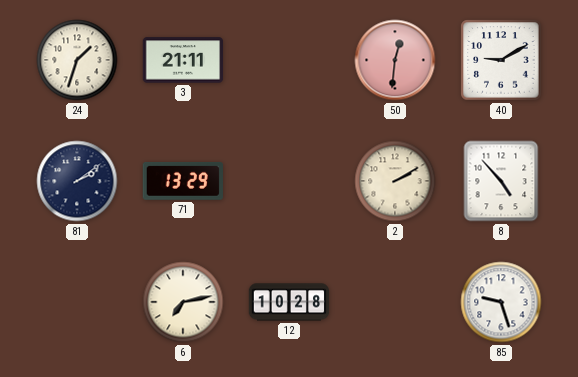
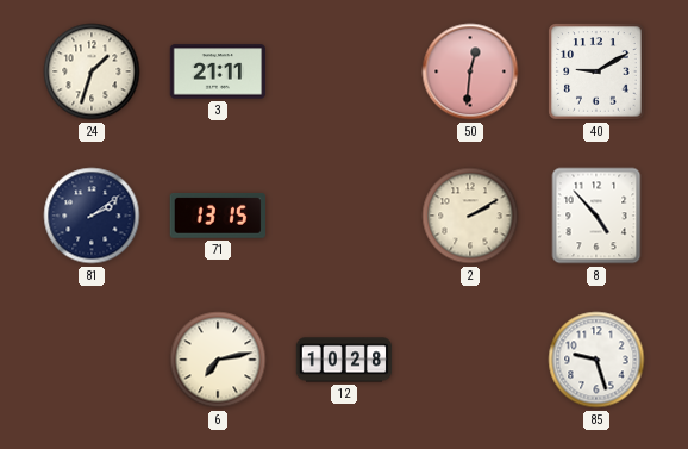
71: 13:29 -> 13:15 (217, 216)
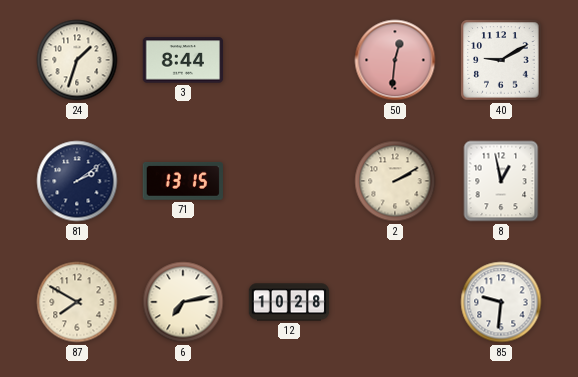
3: 21:11 -> 8:44 (183, 60)
8: 4:53 -> 12:58 (501, 181)
87: none -> 7:50 (77, 302)
85: 9:27 -> 9:31 (501, 302)
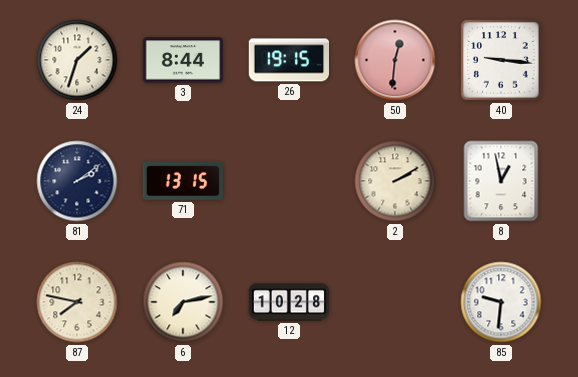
26: none -> 19:15 (288, 60)
40: 9:10 -> 9:16 (501, 60)
87: 7:50 -> 7:47 (77, 302)
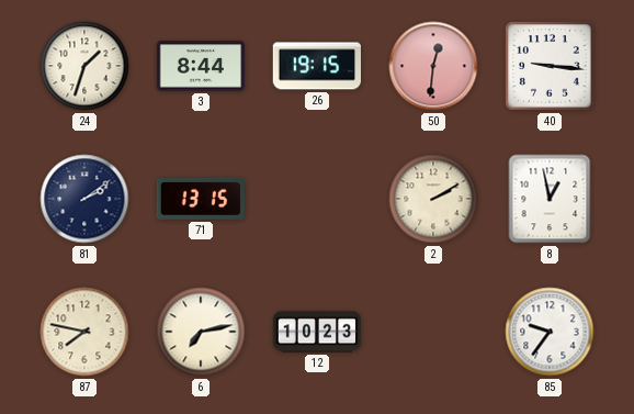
12: 10:28 -> 10:23 (317, 332)
85: 9:31 -> 9:36 (550, 332)
